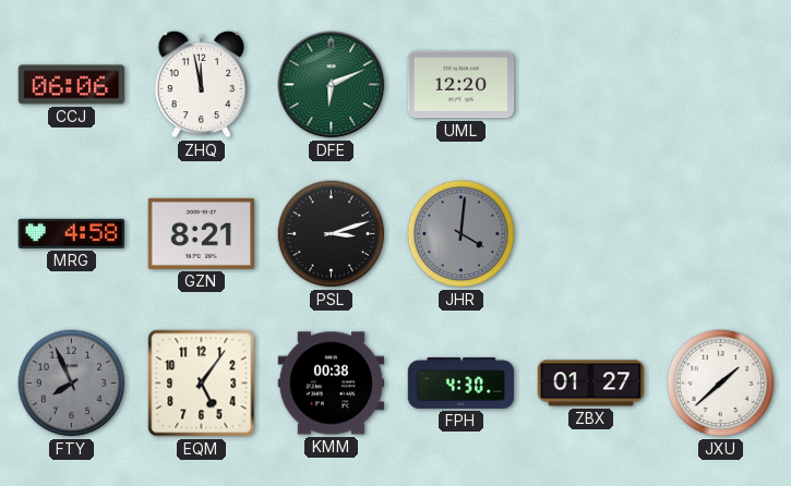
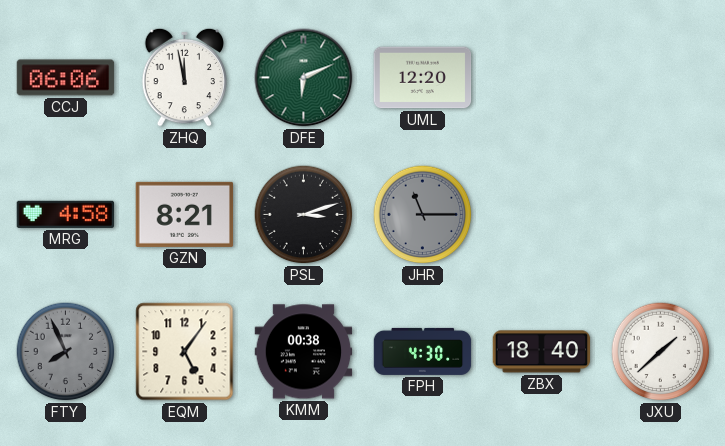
JHR: 4:01 -> 11:15 (423, 215)
ZBX: 01:27 -> 18:40 (542, 352)
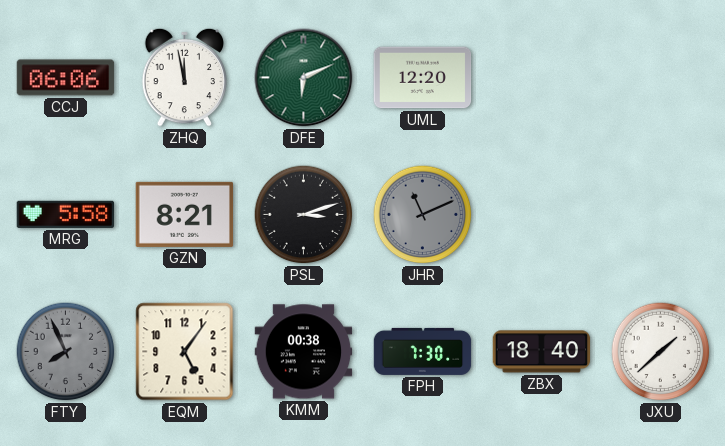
MRG: 4:58 -> 5:58 (66, 214)
JHR: 11:15 -> 11:11 (423, 215)
FPH: 4:30 -> 7:30 (423, 351)
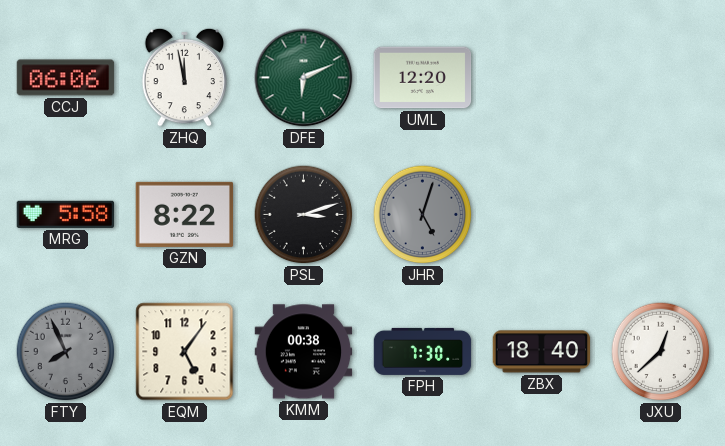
GZN: 8:21 -> 8:22 (185, 214)
JHR: 11:11 -> 5:03 (423, 215)
JXU: 1:38 -> 12:38 (661, 352)
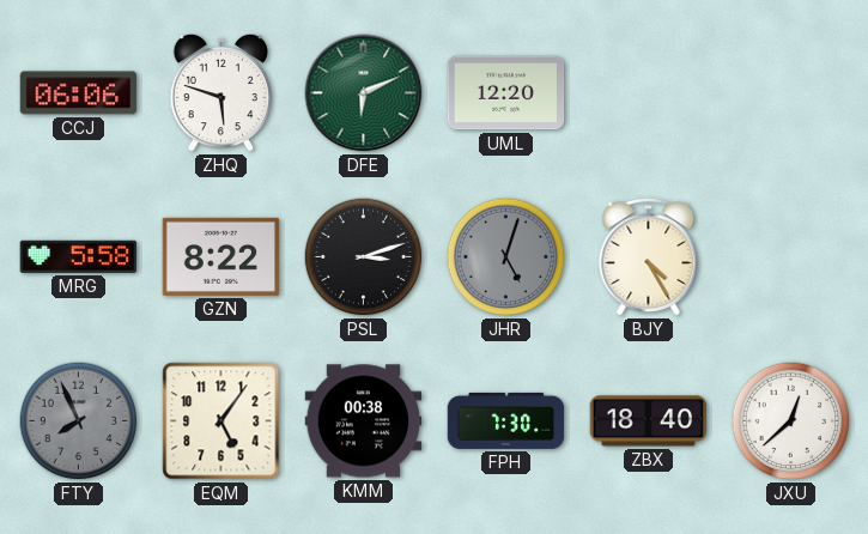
ZHQ: 11:58 -> 5:48 (221, 92)
BJY: none -> 4:25 (649, 256)
